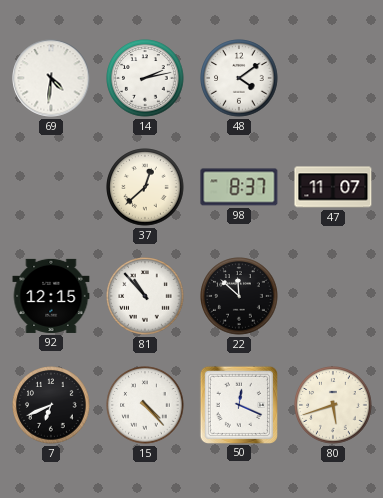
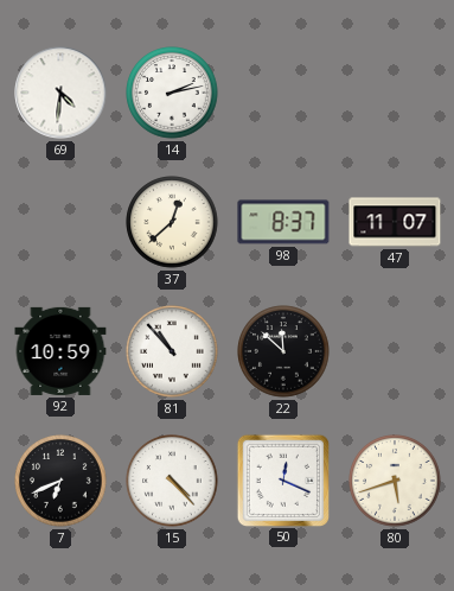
48: 4:09 -> none (239, 78)
92: 12:15 -> 10:59 (60, 351)
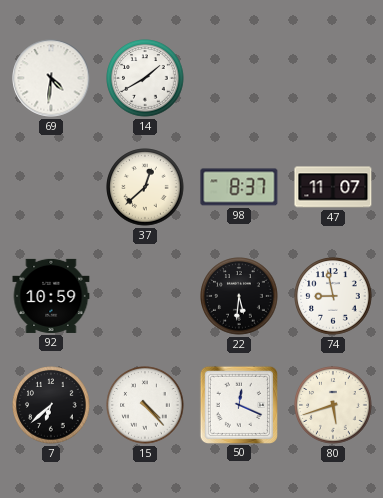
14: 2:13 -> 1:40 (145, 78)
81: 10:53 -> none (172, 351)
22: 11:52 -> 5:31 (239, 296)
74: none -> 8:58 (333, 296)
7: 6:41 -> 6:38 (51, 405)
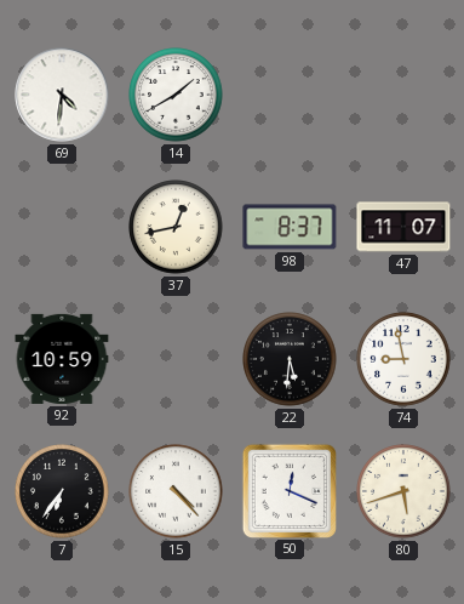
37: 12:38 -> 12:43 (176, 227)
7: 6:38 -> 6:36 (62, 491)
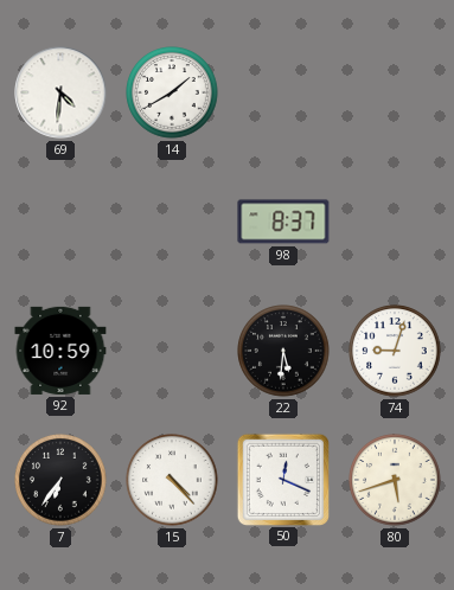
37: 12:43 -> none (176, 227)
47: 11:07 -> none (403, 227)
74: 8:58 -> 9:03 (395, 351)
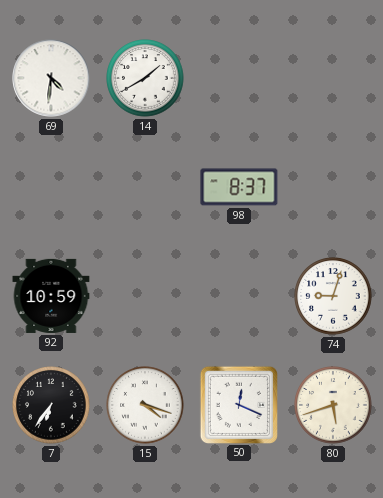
22: 5:31 -> none (283, 351)
15: 4:23 -> 4:18 (145, 405)
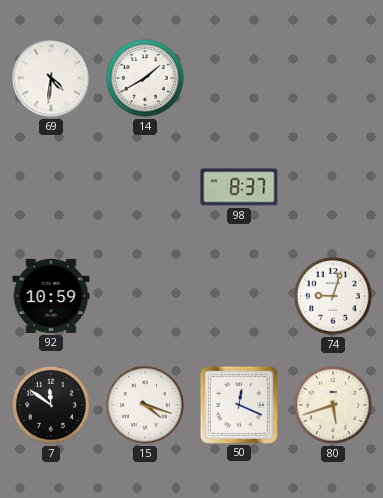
7: 6:36 -> 11:51 (51, 405)
